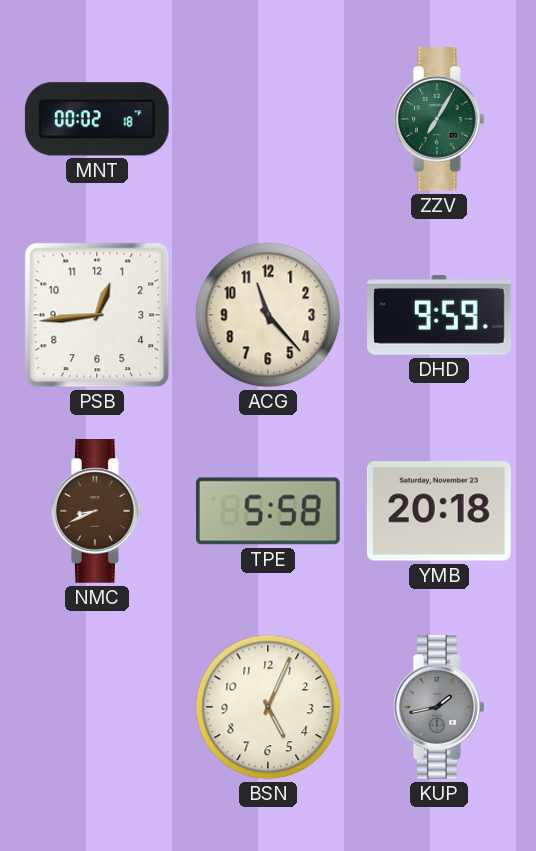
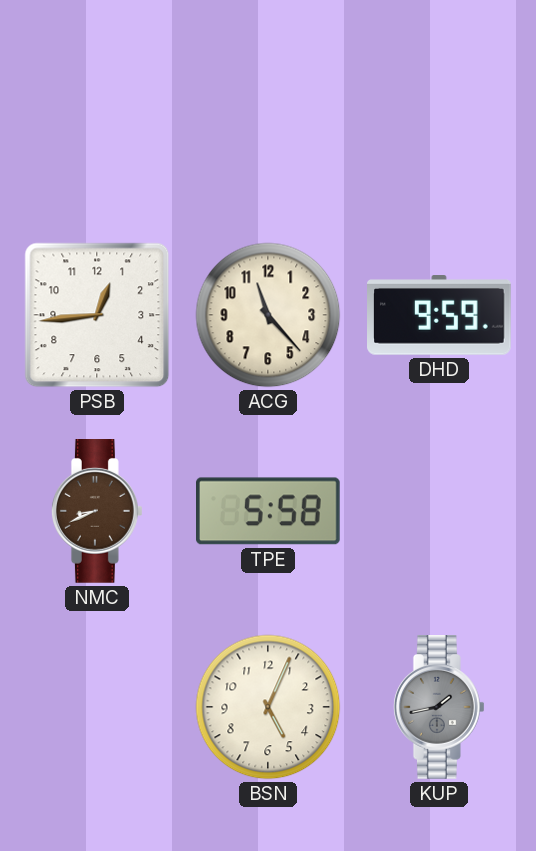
MNT: 00:02 -> none (97, 119)
ZZV: 7:05 -> none (439, 120)
YMB: 20:18 -> none (439, 511)
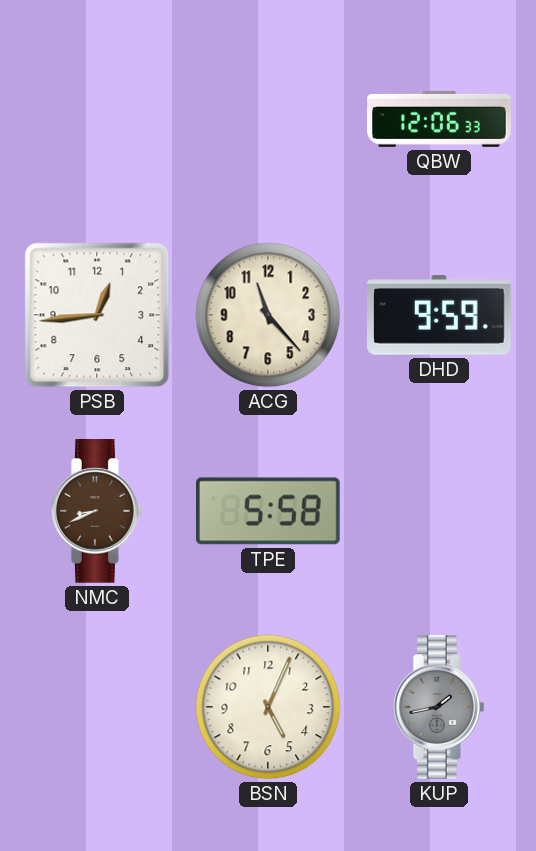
QBW: none -> 12:06 (439, 119)
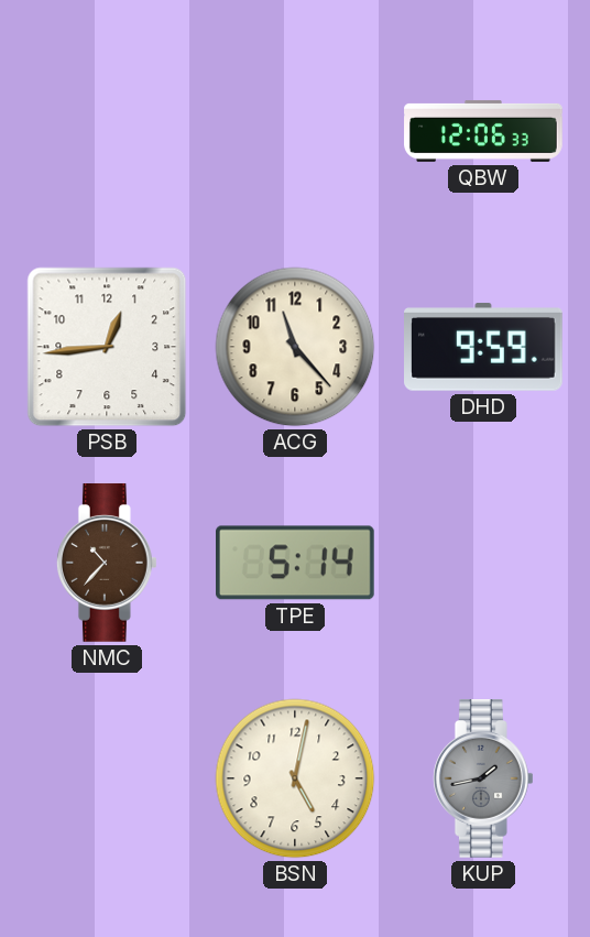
NMC: 8:41 -> 10:37 (107, 564)
TPE: 5:58 -> 5:14 (296, 563)
BSN: 5:04 -> 5:02 (295, 778)
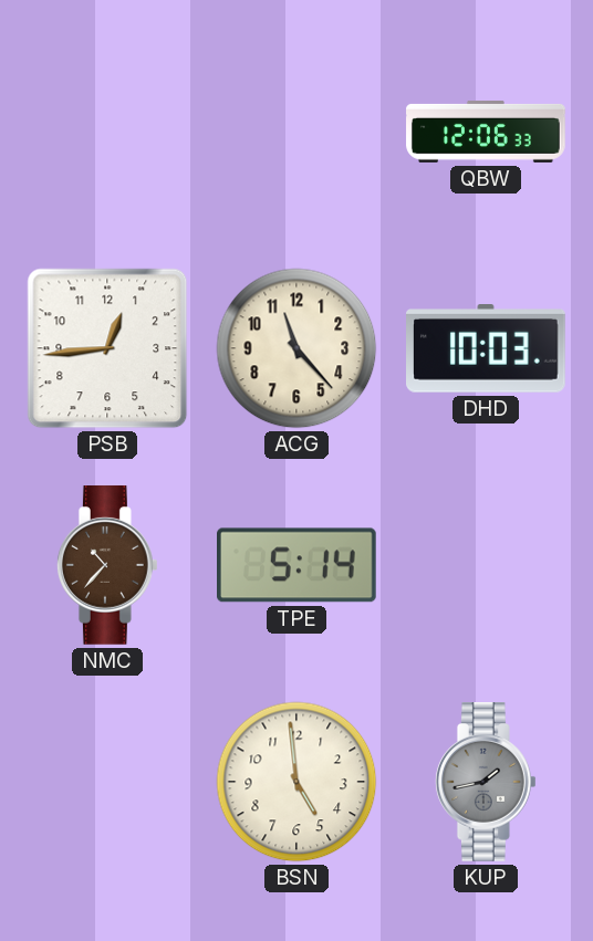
DHD: 9:59 -> 10:03 (487, 348)
BSN: 5:02 -> 4:59 (296, 782)
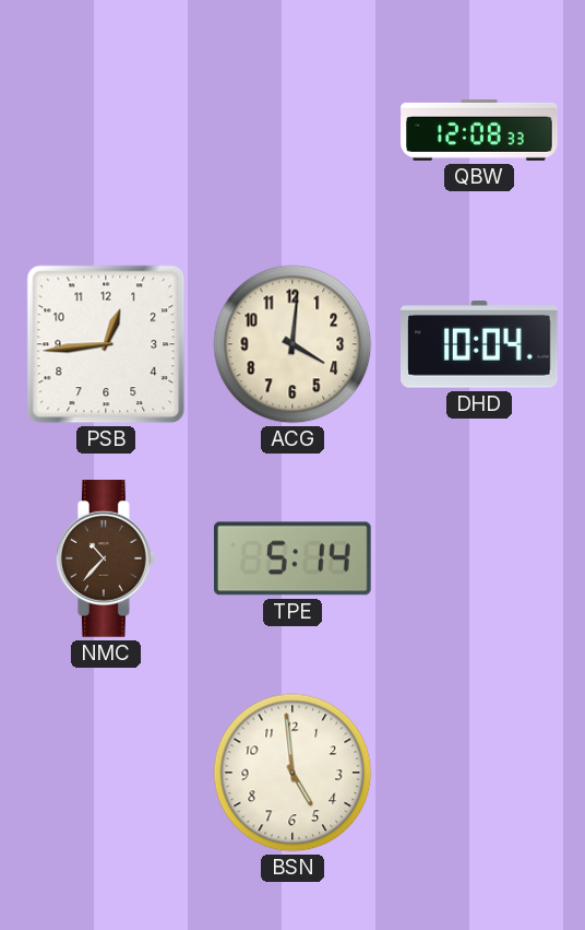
QBW: 12:06 -> 12:08 (479, 130)
ACG: 11:23 -> 4:01 (292, 344)
DHD: 10:03 -> 10:04 (480, 344)
KUP: 1:43 -> none (486, 783)
